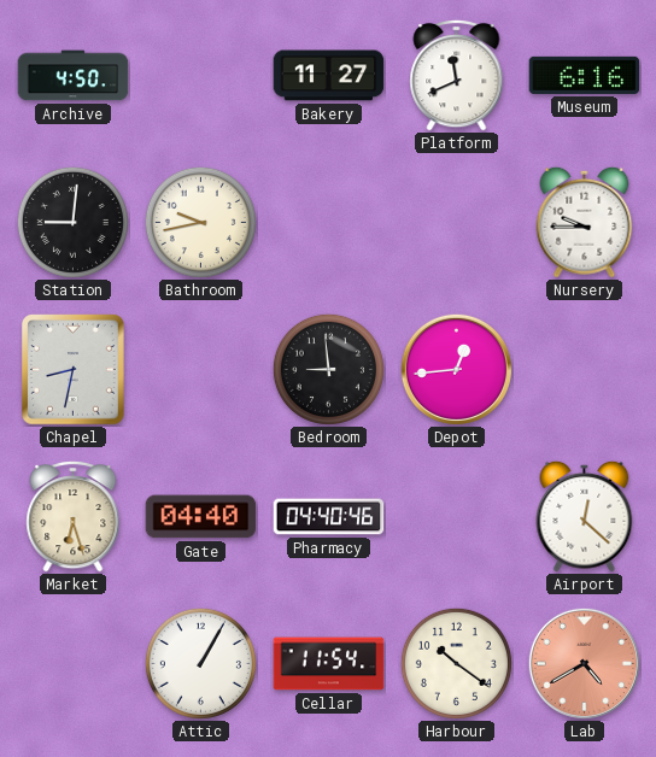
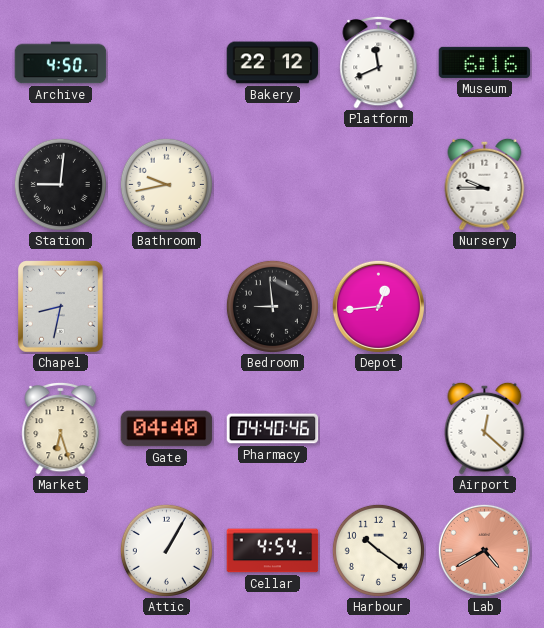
Bakery: 11:27 -> 22:12 (273, 63)
Cellar: 11:54 -> 4:54 (273, 551)
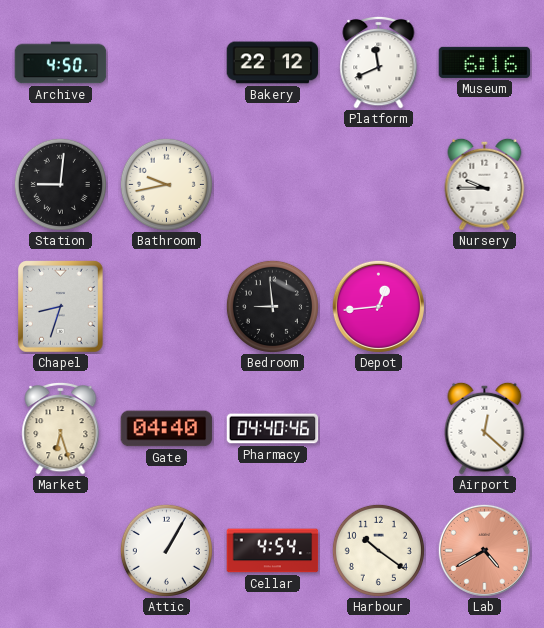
Chapel: 8:32 -> 8:33 (61, 307)
